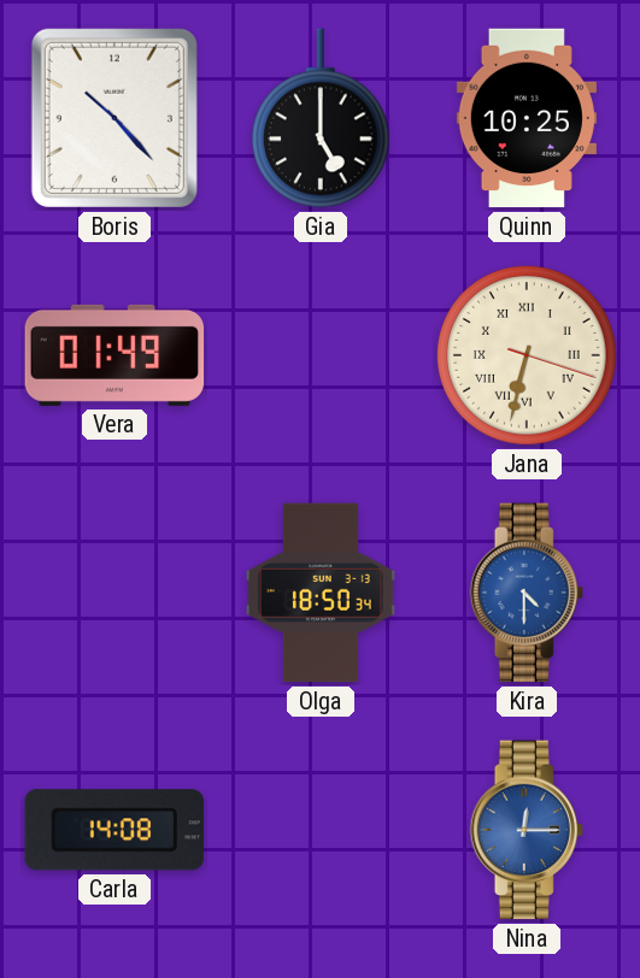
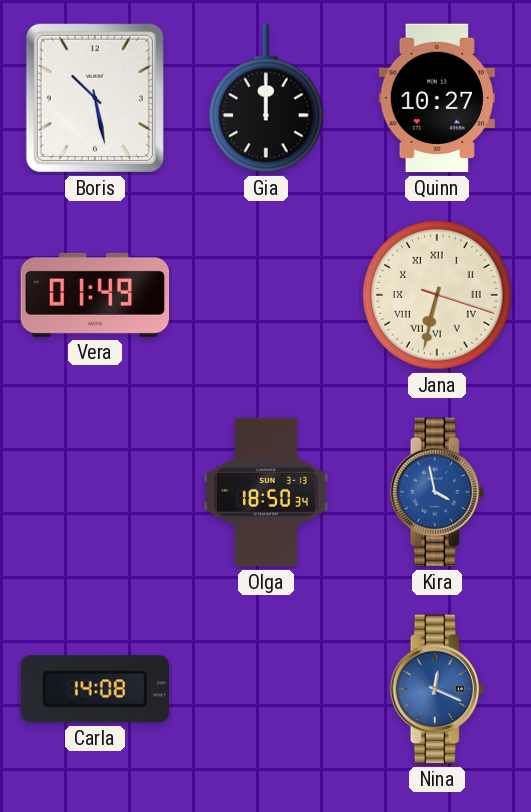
Boris: 10:23 -> 10:28 (95, 98)
Gia: 5:00 -> 12:00 (267, 98)
Quinn: 10:25 -> 10:27 (437, 98)
Kira: 4:30 -> 3:58 (437, 492)
Nina: 12:15 -> 12:19 (437, 689)
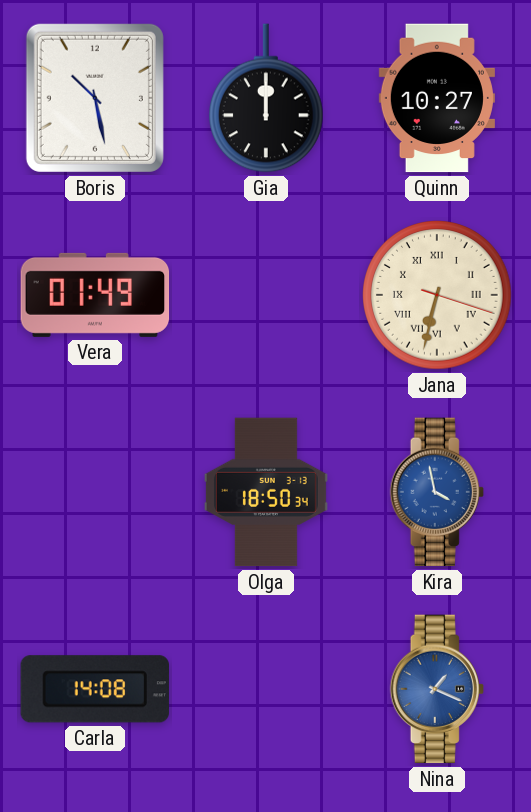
Nina: 12:19 -> 1:19 (437, 689)
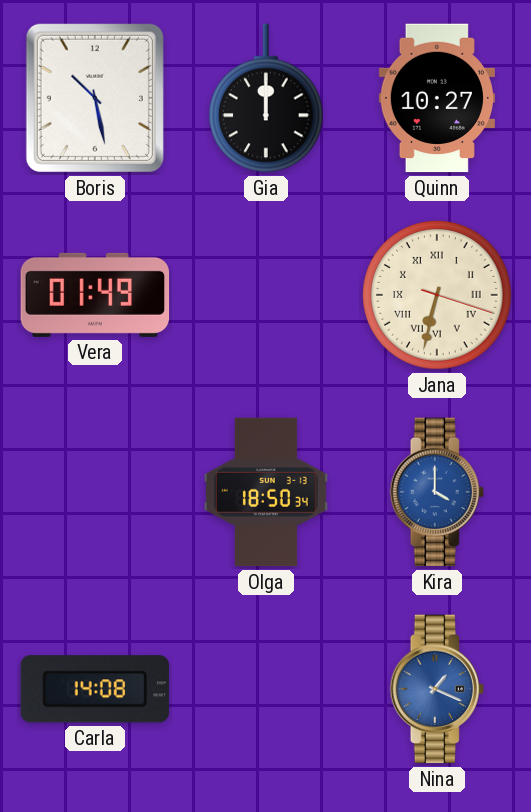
Kira: 3:58 -> 4:00 (437, 492)
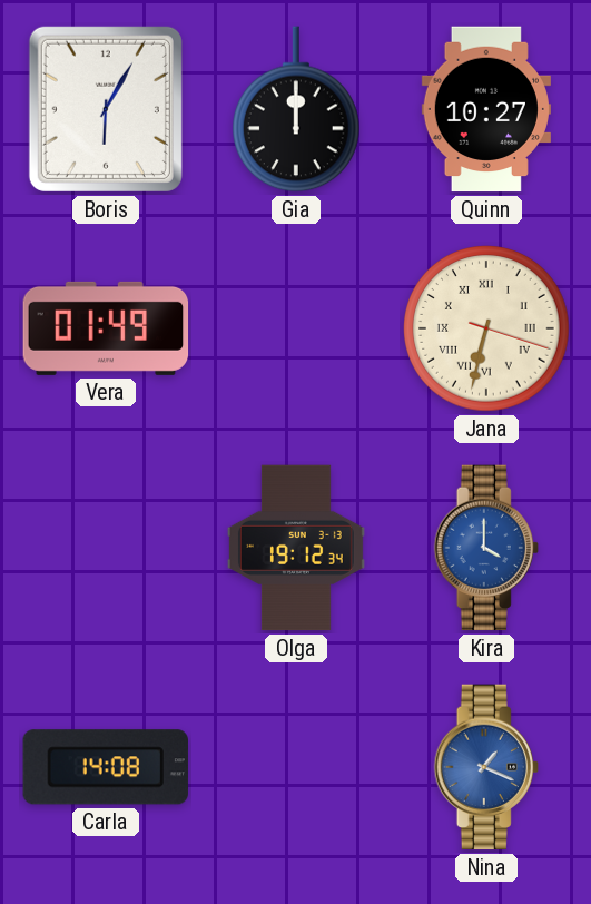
Boris: 10:28 -> 6:05 (106, 109)
Olga: 18:50 -> 19:12 (296, 548)
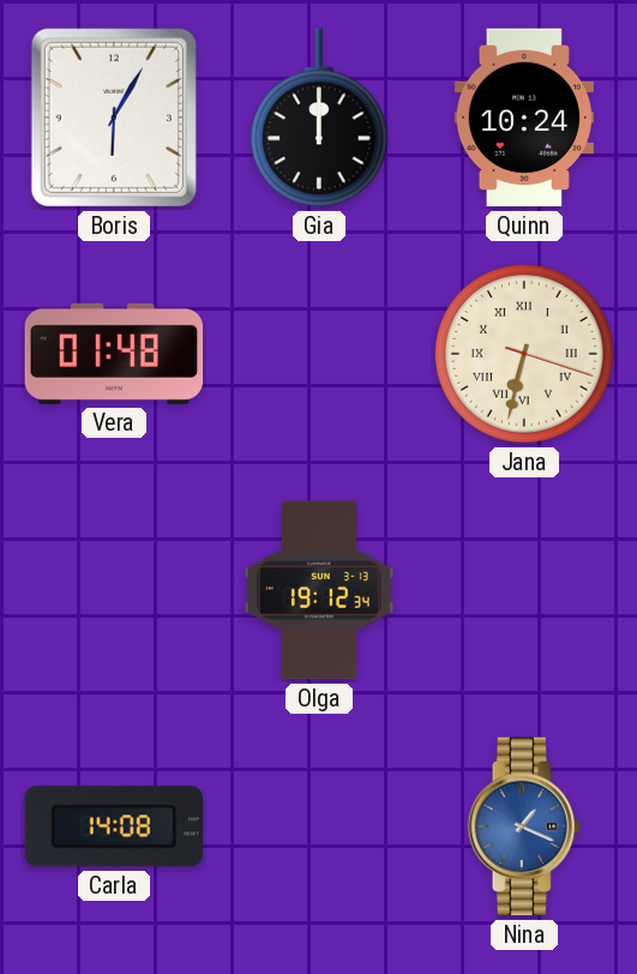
Quinn: 10:27 -> 10:24 (524, 118)
Vera: 01:49 -> 01:48 (114, 354)
Kira: 4:00 -> none (486, 548)
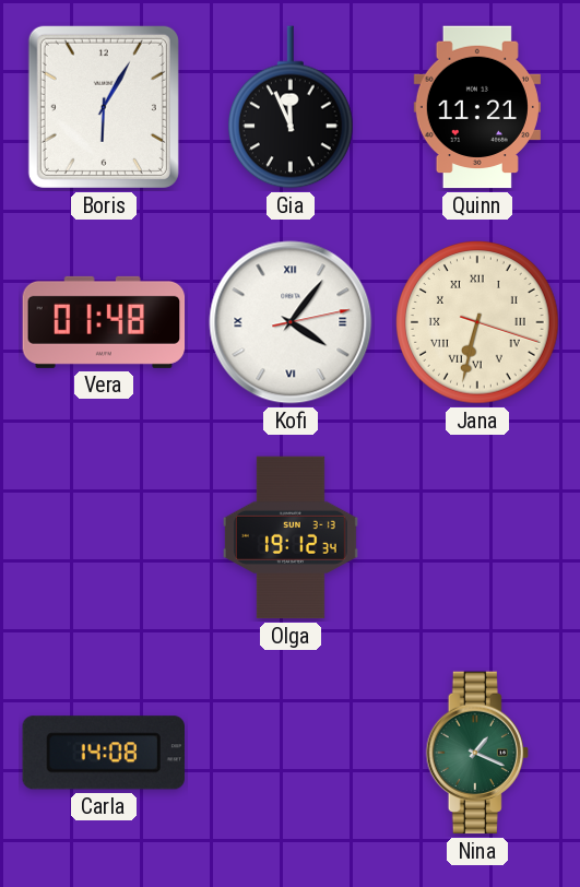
Gia: 12:00 -> 11:56 (292, 107)
Quinn: 10:24 -> 11:21 (477, 107)
Kofi: none -> 4:06 (291, 322)
Nina dial: blue -> green (477, 753)
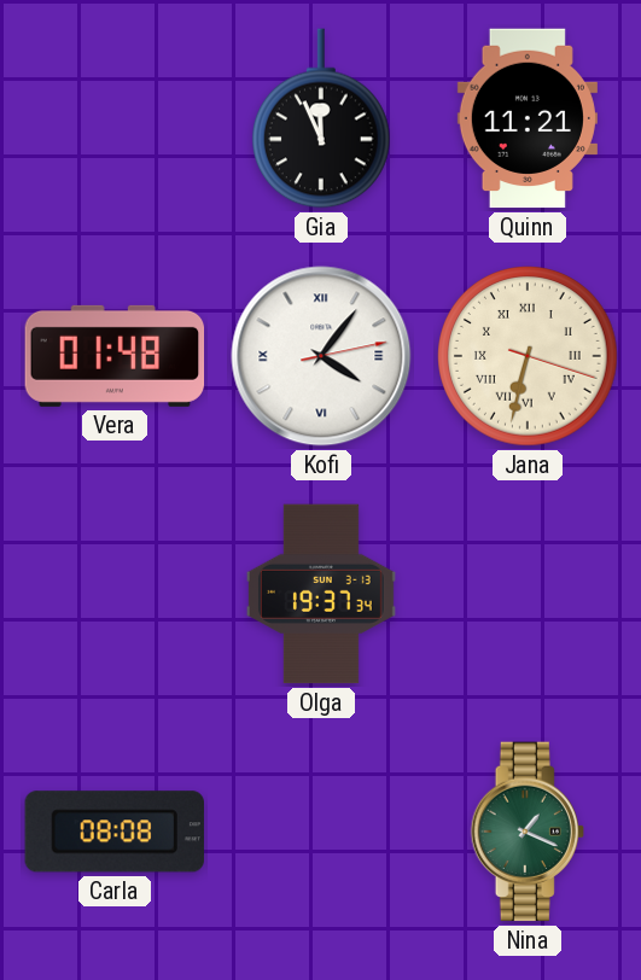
Boris: 6:05 -> none (104, 107)
Olga: 19:12 -> 19:37 (321, 594)
Carla: 14:08 -> 08:08 (115, 832)
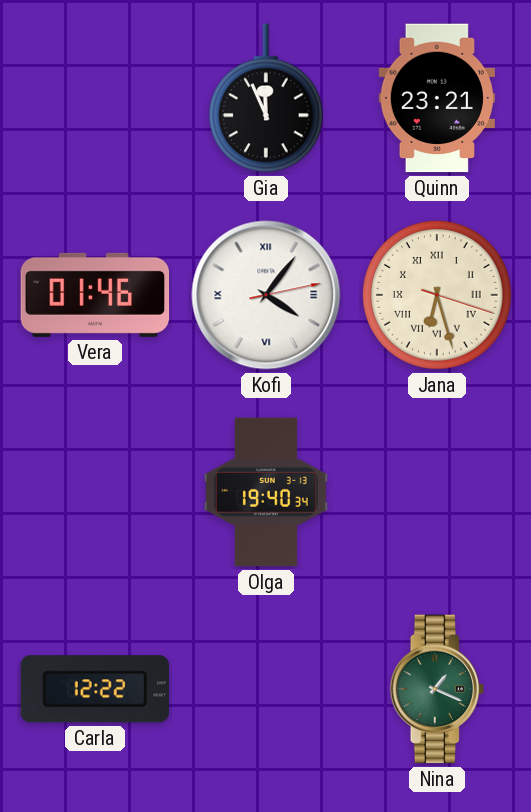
Quinn: 11:21 -> 23:21 (437, 98)
Vera: 01:48 -> 01:46 (95, 295)
Jana: 6:32 -> 6:27 (437, 295)
Olga: 19:37 -> 19:40 (266, 492)
Carla: 08:08 -> 12:22 (95, 689)
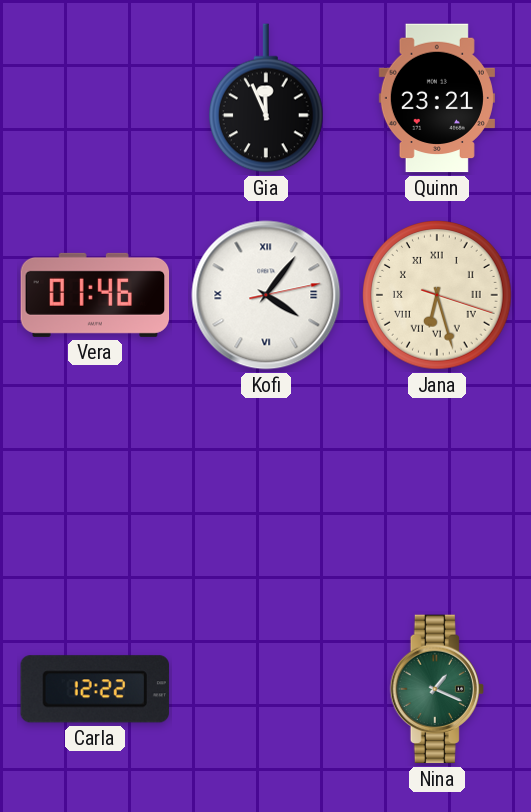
Olga: 19:40 -> none (266, 492)
